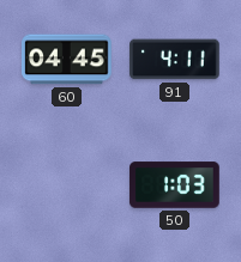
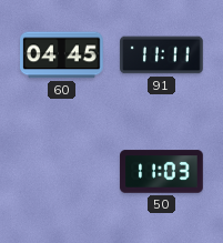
91: 4:11 -> 11:11 (162, 55)
50: 1:03 -> 11:03 (162, 172)
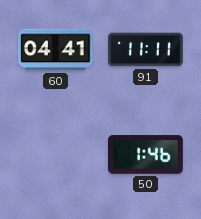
60: 04:45 -> 04:41 (56, 50)
50: 11:03 -> 1:46 (146, 155)
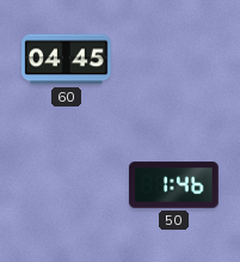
60: 04:41 -> 04:45 (67, 60)
91: 11:11 -> none (146, 50)
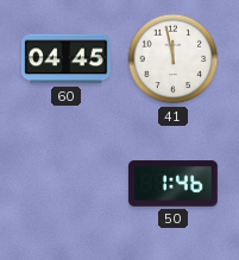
41: none -> 11:58 (174, 59)
